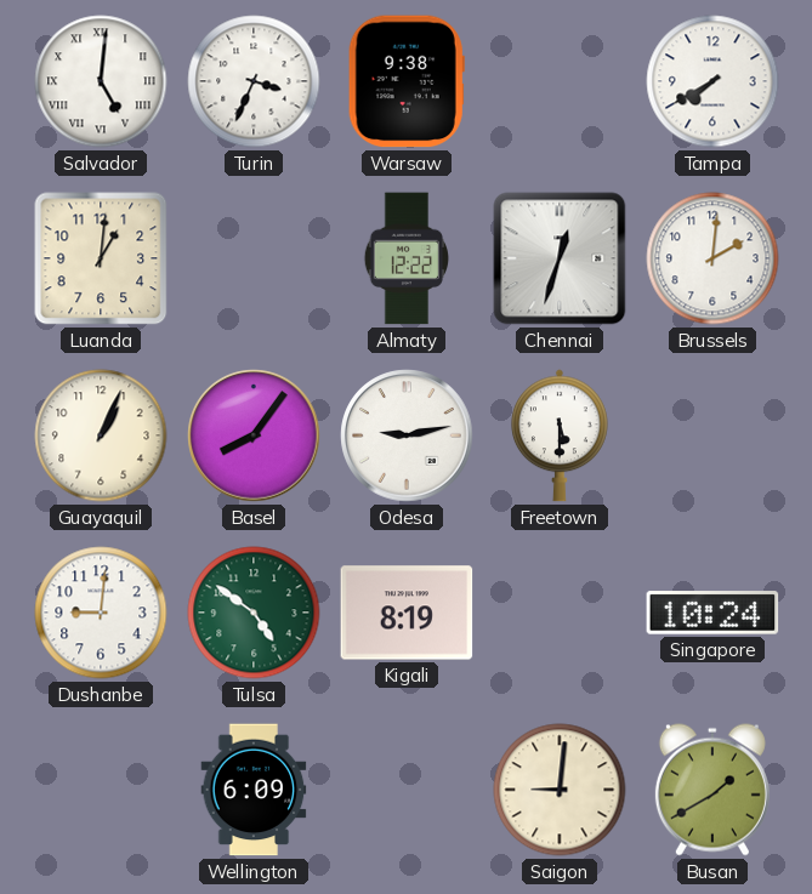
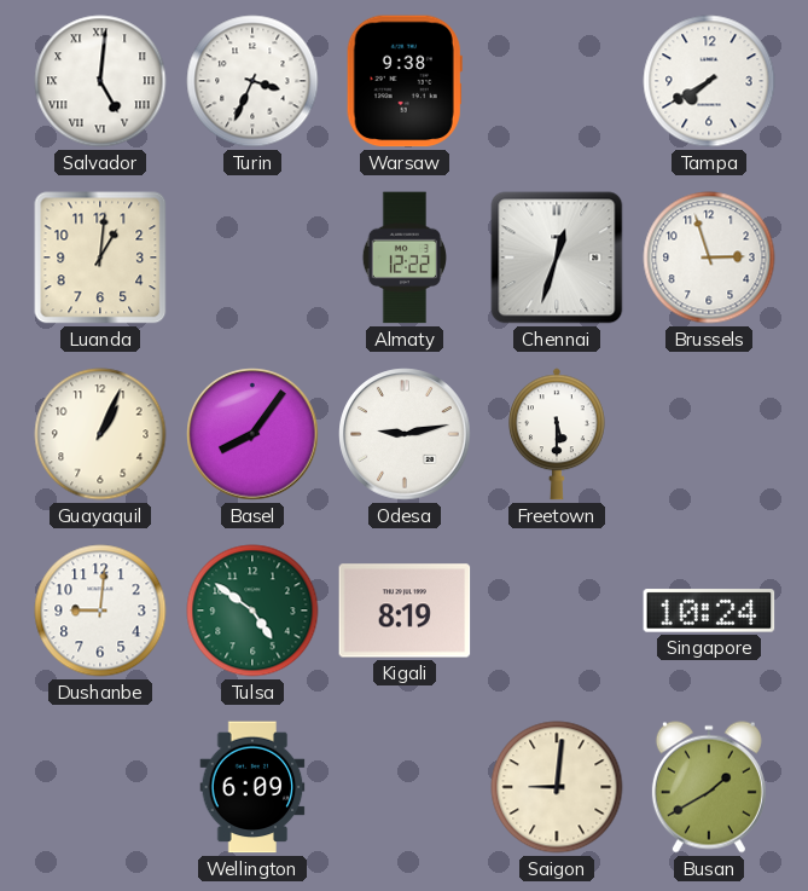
Brussels: 2:01 -> 2:57 (709, 258)
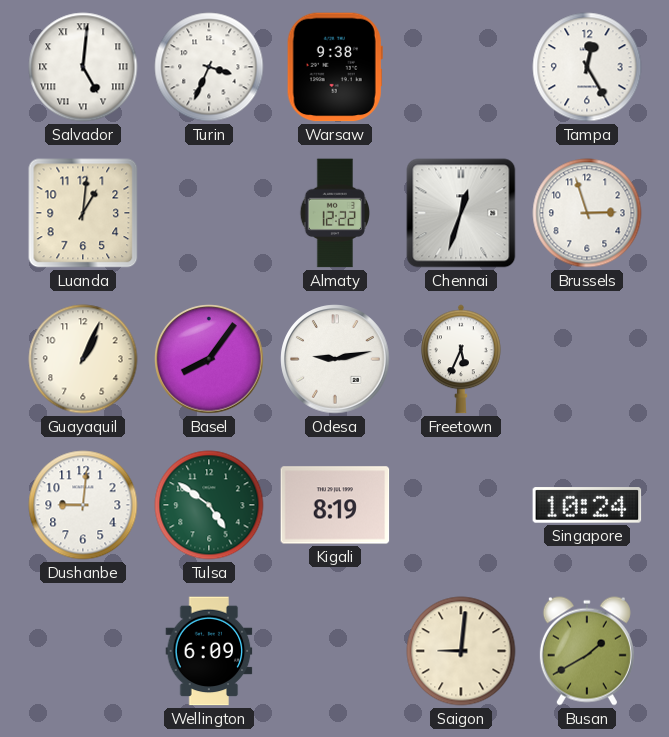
Tampa: 7:40 -> 12:25 (587, 67)
Freetown: 5:30 -> 5:34 (462, 359)
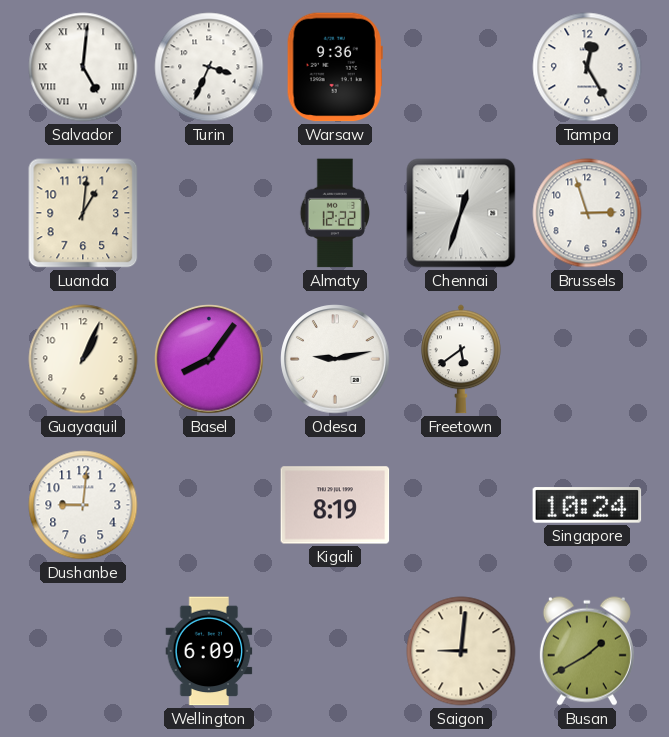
Warsaw: 9:38 -> 9:36 (335, 67)
Freetown: 5:34 -> 5:39 (462, 359)
Tulsa: 4:51 -> none (209, 505)
